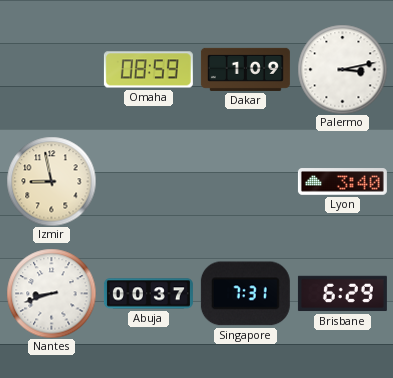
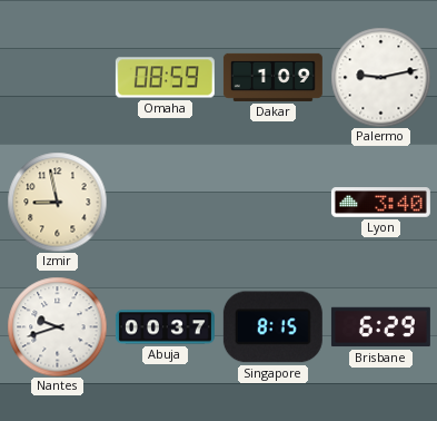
Palermo: 3:13 -> 9:13 (380, 77)
Nantes: 8:42 -> 9:42 (57, 326)
Singapore: 7:31 -> 8:15 (272, 327)
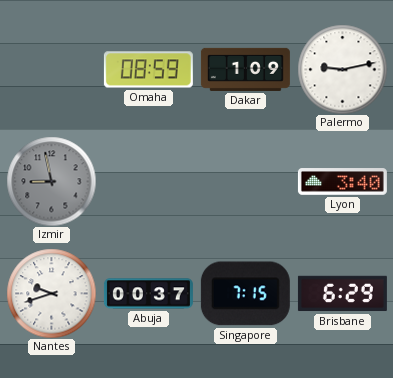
Izmir dial: cream -> grey (51, 181)
Singapore: 8:15 -> 7:15 (245, 294)
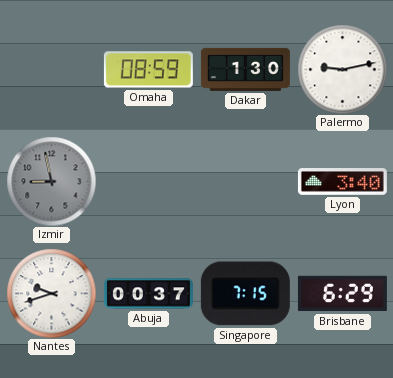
Dakar: 1:09 -> 1:30 (245, 69)
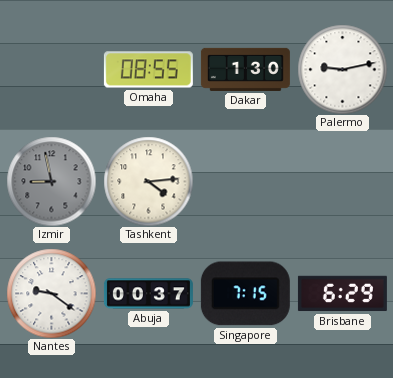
Omaha: 08:59 -> 08:55 (148, 70)
Tashkent: none -> 4:14 (148, 181)
Lyon: 3:40 -> none (342, 182)
Nantes: 9:42 -> 9:21 (51, 293)
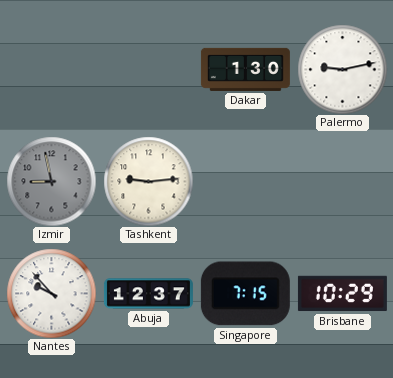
Omaha: 08:55 -> none (148, 70)
Tashkent: 4:14 -> 9:14 (148, 181)
Nantes: 9:21 -> 9:53 (51, 293)
Abuja: 00:37 -> 12:37 (148, 294)
Brisbane: 6:29 -> 10:29 (342, 294)
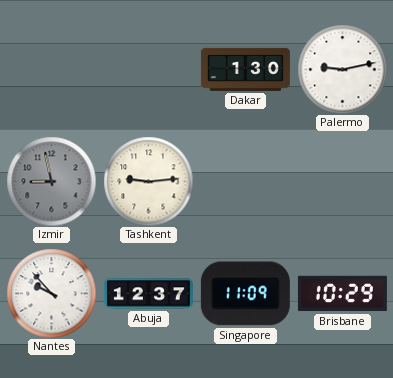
Singapore: 7:15 -> 11:09 (245, 294)
